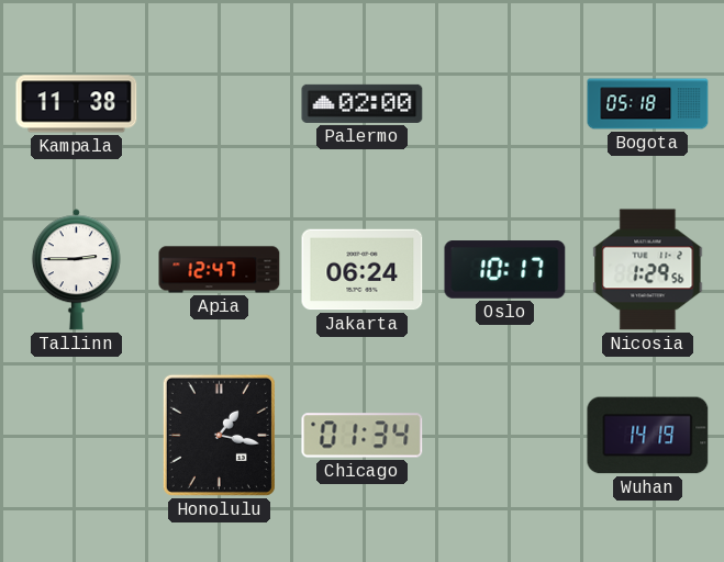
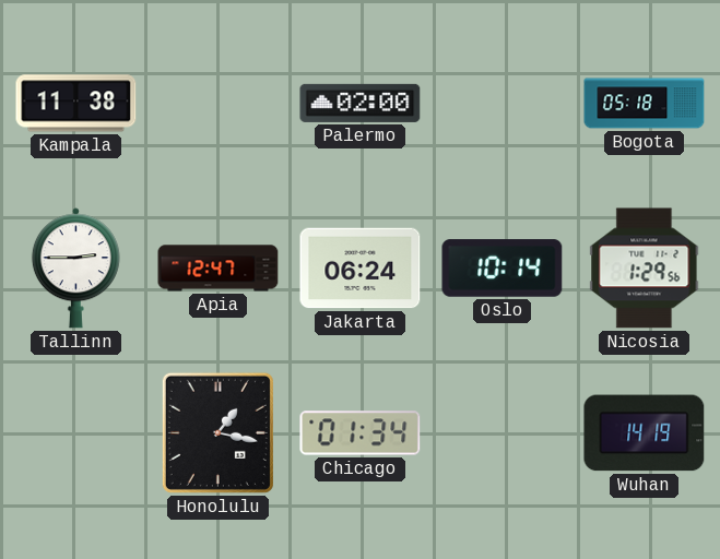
Oslo: 10:17 -> 10:14 (503, 269)
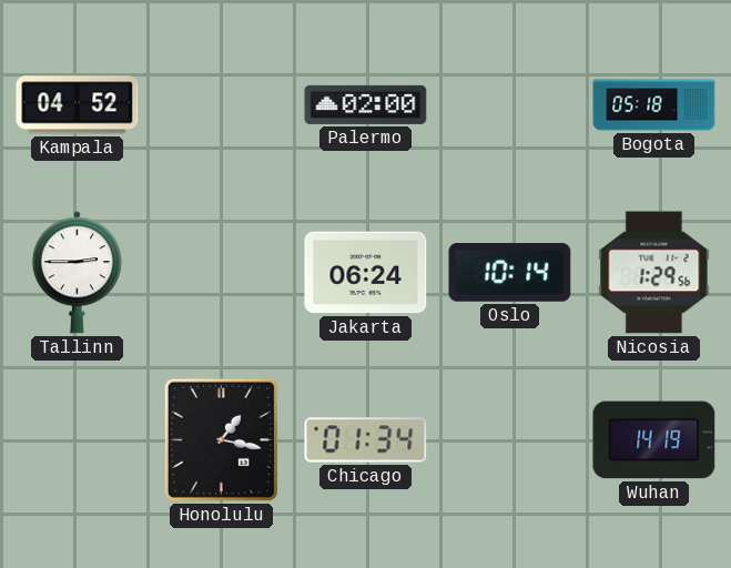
Kampala: 11:38 -> 04:52 (78, 105)
Apia: 12:47 -> none (219, 269)
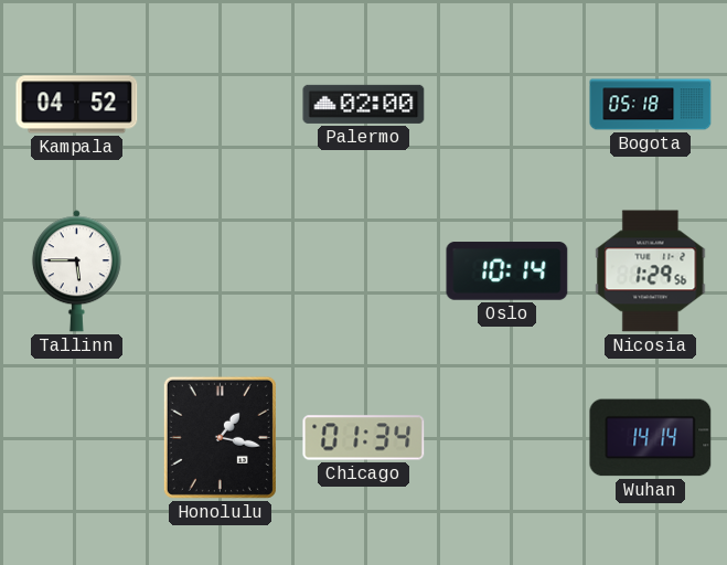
Tallinn: 2:45 -> 5:45 (76, 271)
Jakarta: 06:24 -> none (366, 273)
Wuhan: 14:19 -> 14:14 (651, 438)
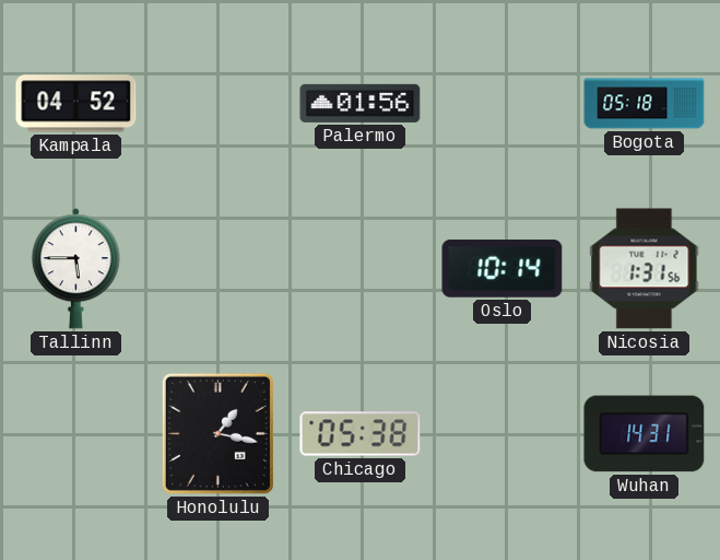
Palermo: 02:00 -> 01:56 (361, 103)
Nicosia: 1:29 -> 1:31 (645, 269)
Chicago: 01:34 -> 05:38 (361, 434)
Wuhan: 14:14 -> 14:31 (645, 434)
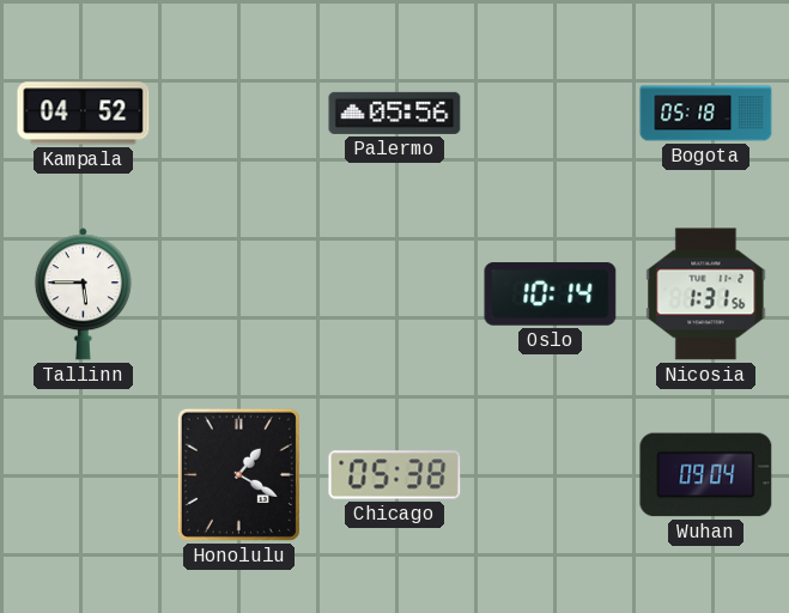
Palermo: 01:56 -> 05:56 (395, 113)
Honolulu: 1:17 -> 1:20 (238, 474)
Wuhan: 14:31 -> 09:04 (706, 475)
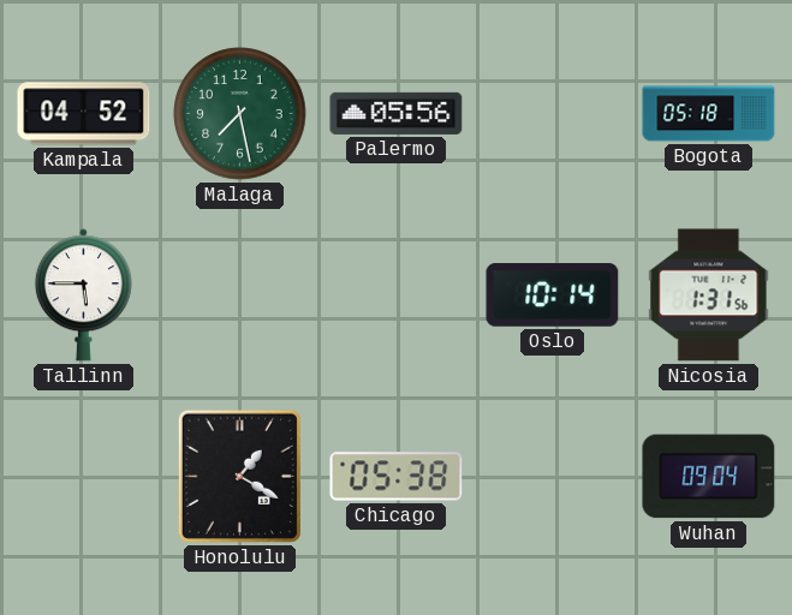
Malaga: none -> 7:28 (240, 114)
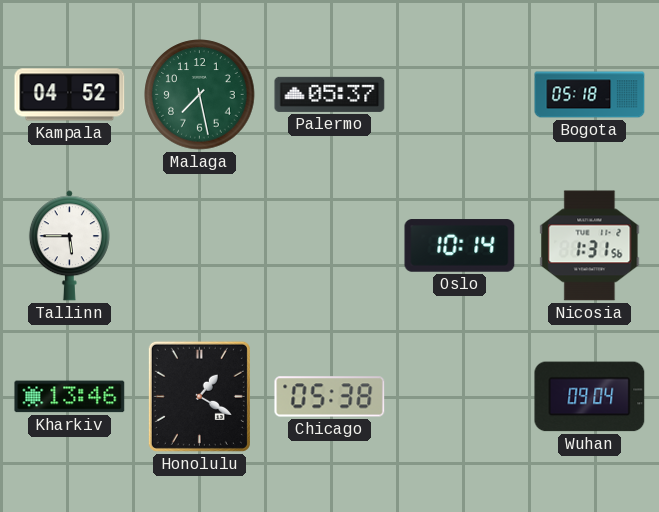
Palermo: 05:56 -> 05:37 (330, 94)
Kharkiv: none -> 13:46 (70, 397)
